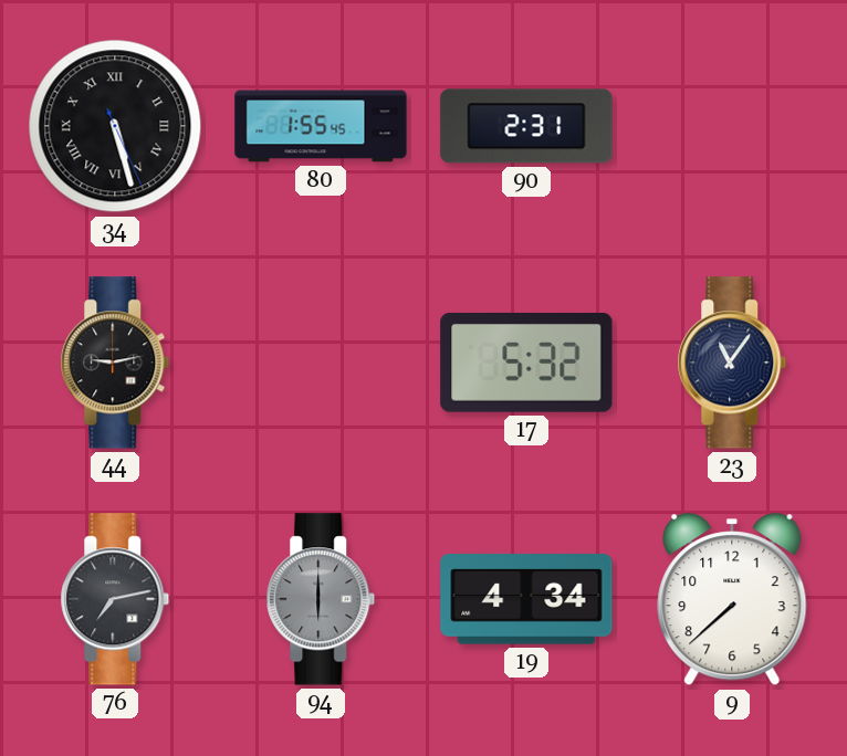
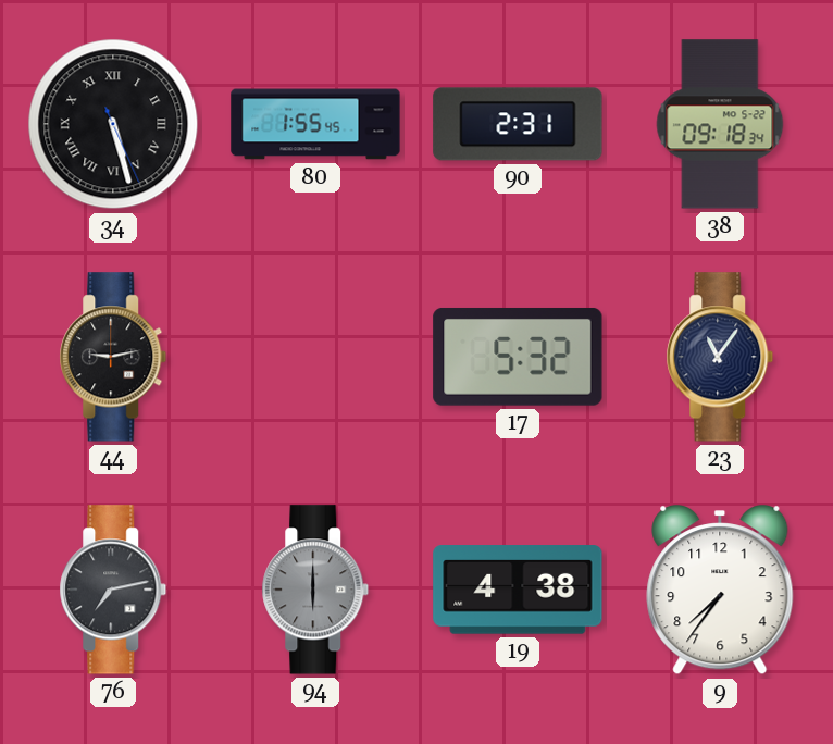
38: none -> 09:18 (720, 124)
19: 4:34 -> 4:38 (518, 590)
9: 7:38 -> 7:36 (720, 591)
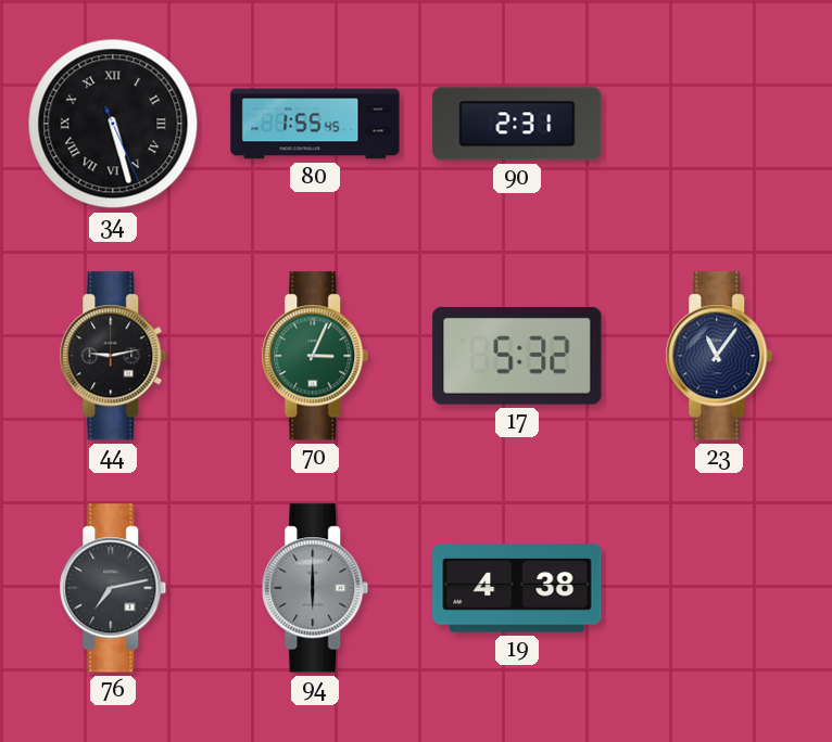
38: 09:18 -> none (720, 124)
70: none -> 3:04 (315, 356)
9: 7:36 -> none (720, 591)
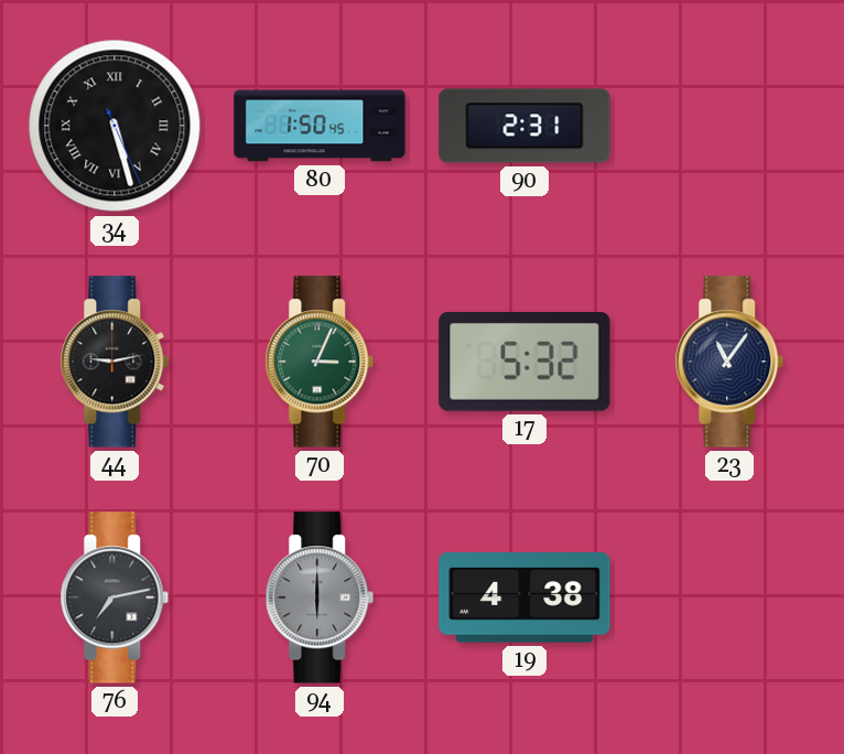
80: 1:55 -> 1:50 (320, 126)
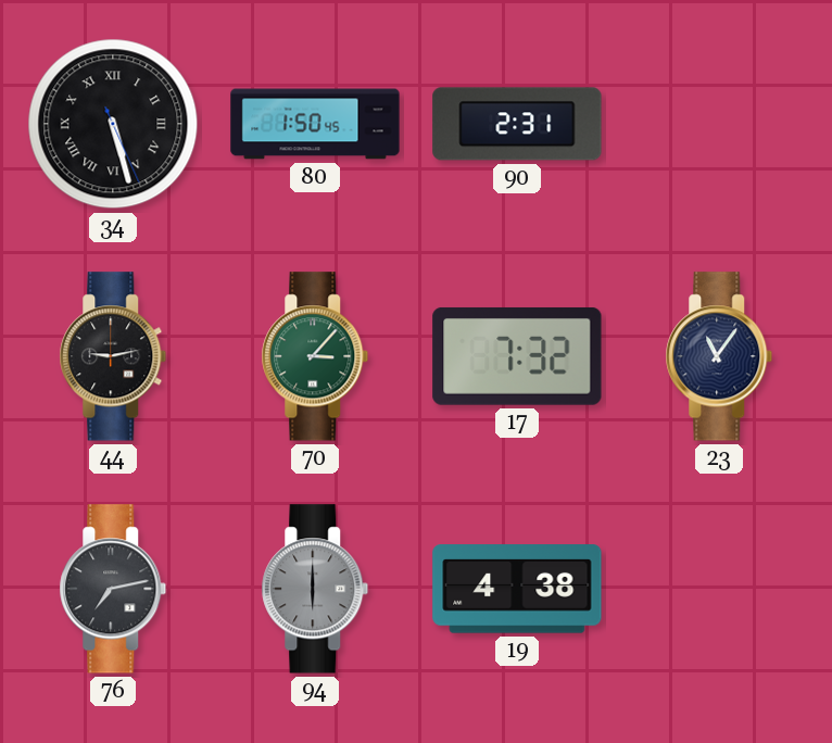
70: 3:04 -> 3:07 (315, 356)
17: 5:32 -> 7:32 (517, 356)
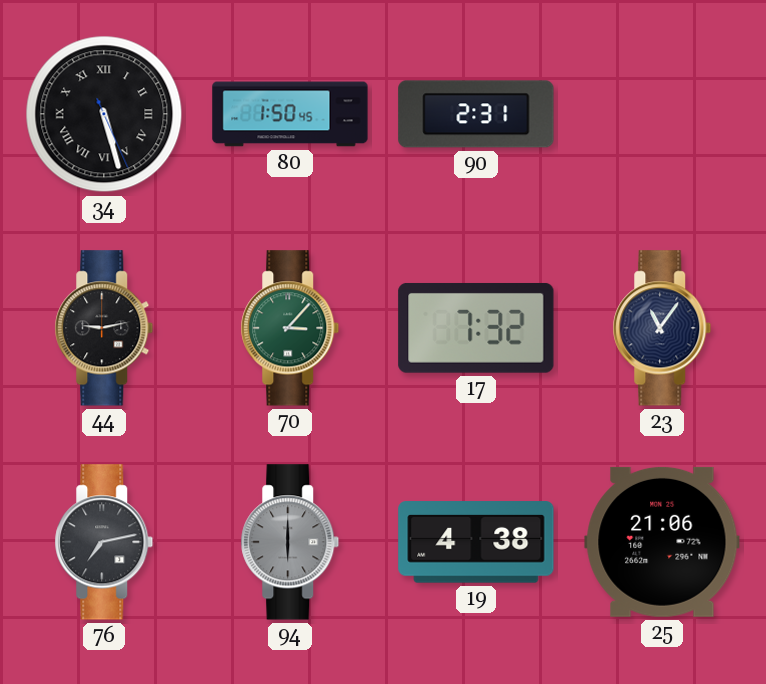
25: none -> 21:06 (662, 542)
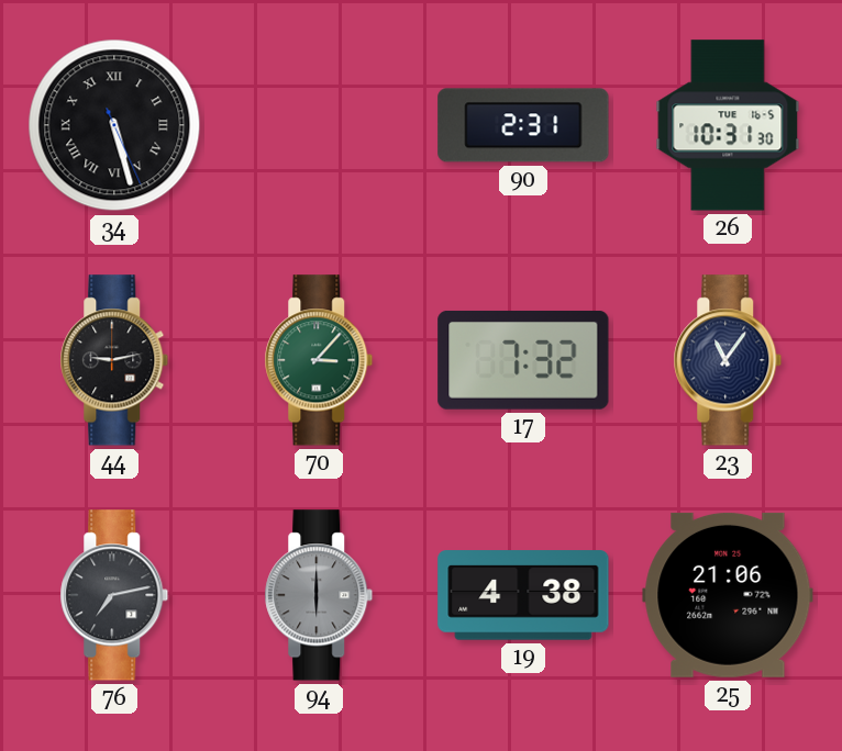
80: 1:50 -> none (290, 114)
26: none -> 10:31 (728, 125)
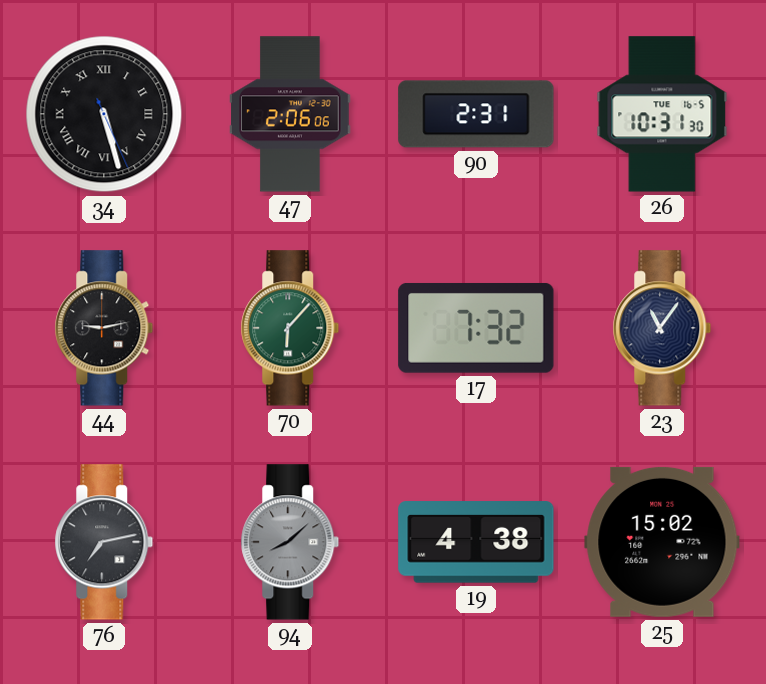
47: none -> 2:06 (290, 114)
70: 3:07 -> 6:07 (290, 328)
94: 6:00 -> 8:08 (290, 542)
25: 21:06 -> 15:02 (662, 542)
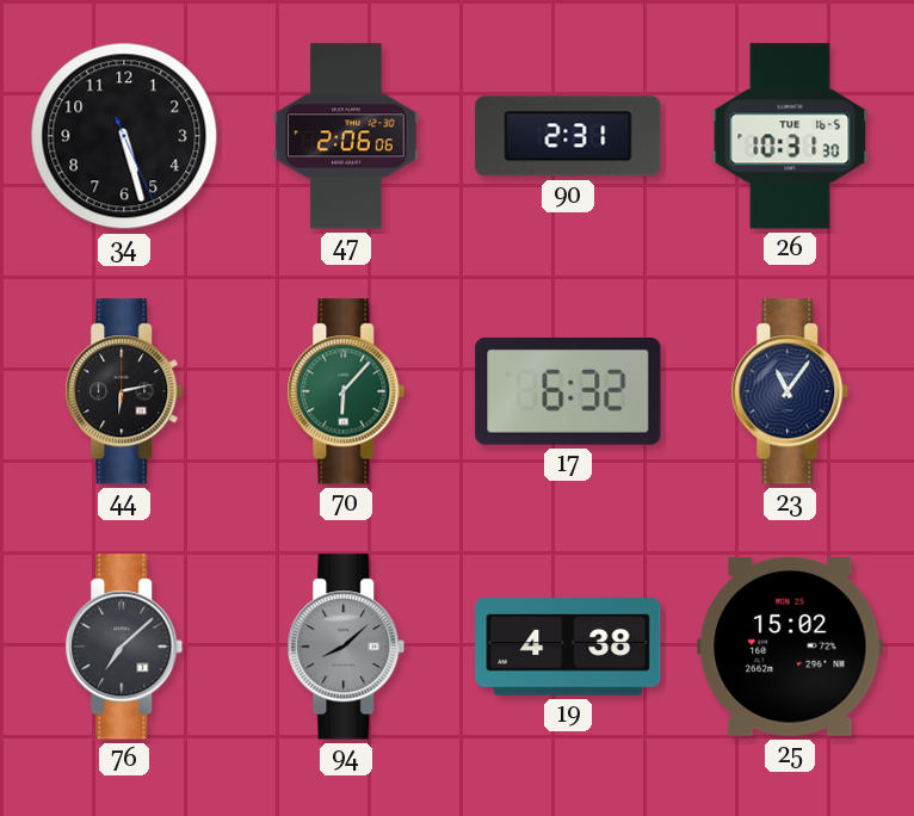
34 numerals: Roman -> Arabic (124, 136)
44: 9:13 -> 6:13 (124, 391)
17: 7:32 -> 6:32 (568, 391)
76: 7:13 -> 7:08 (124, 647)
